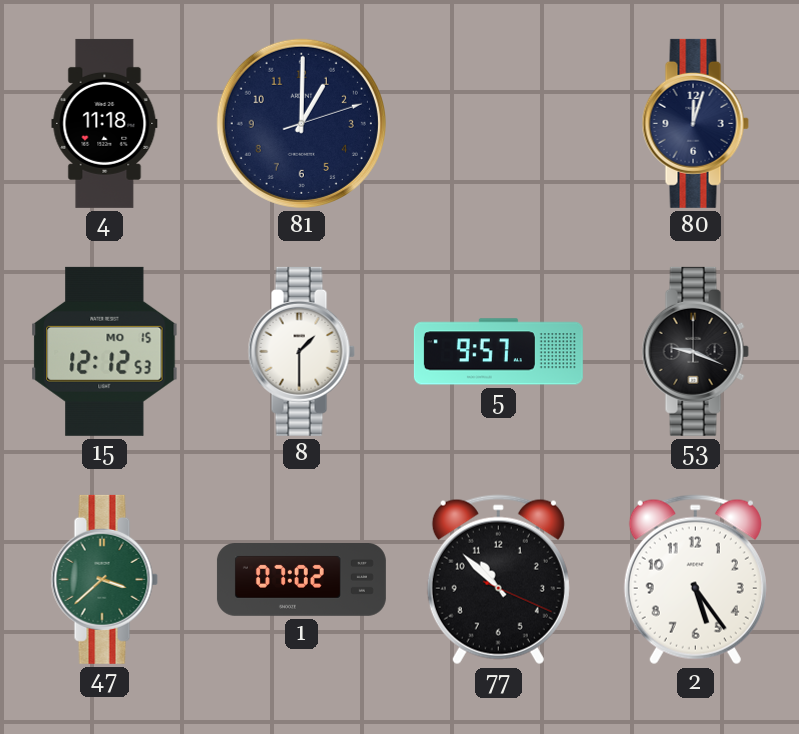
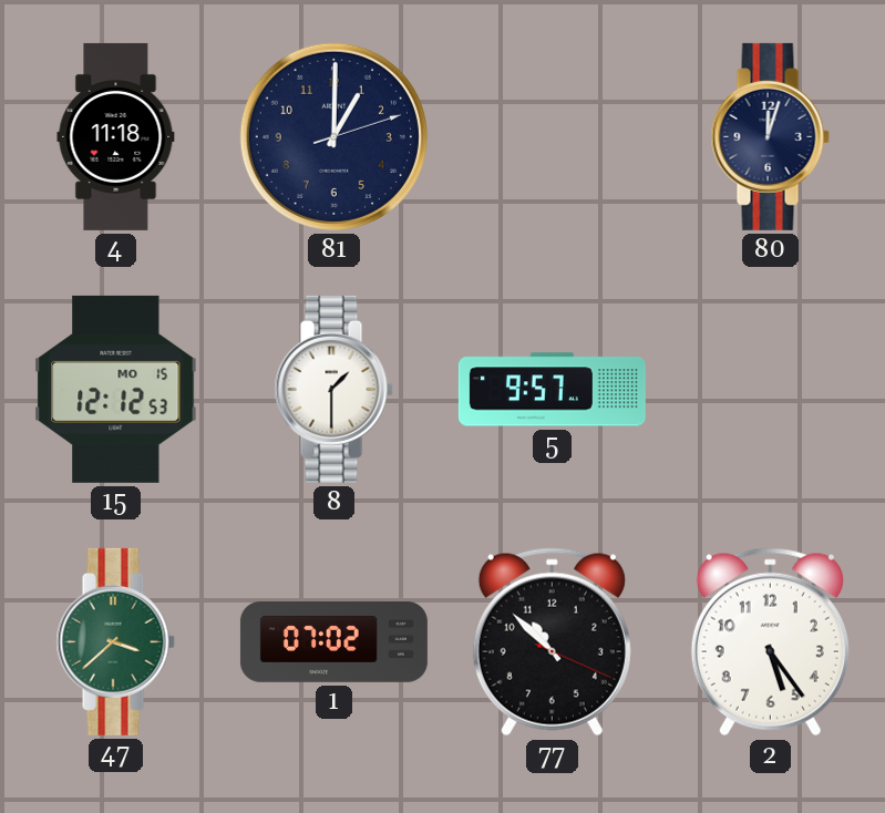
53: 9:19 -> none (695, 351)
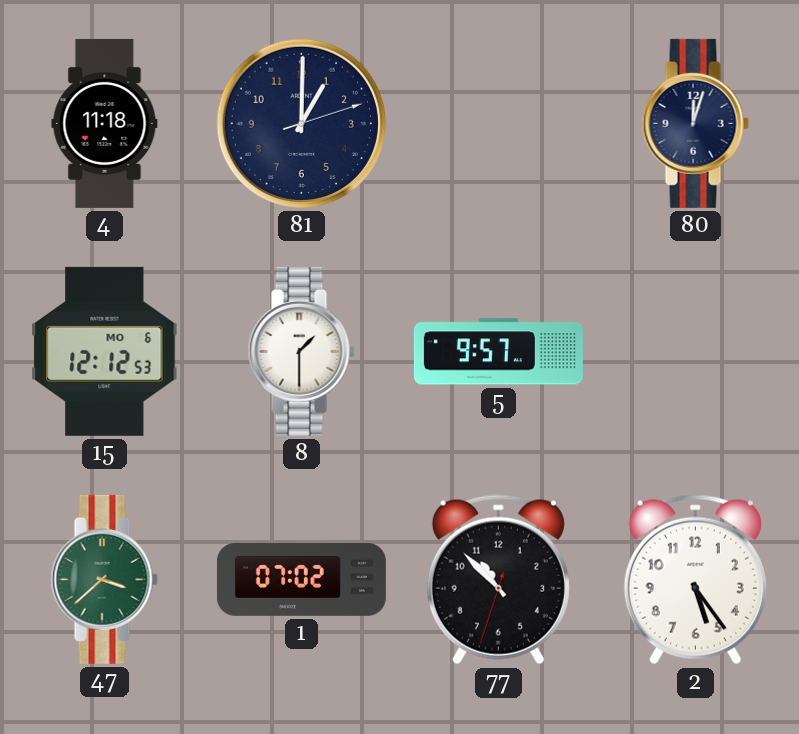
15 date: MO 15 -> MO 6 (105, 351)
77: 10:52:19 -> 10:52:33 (498, 580)
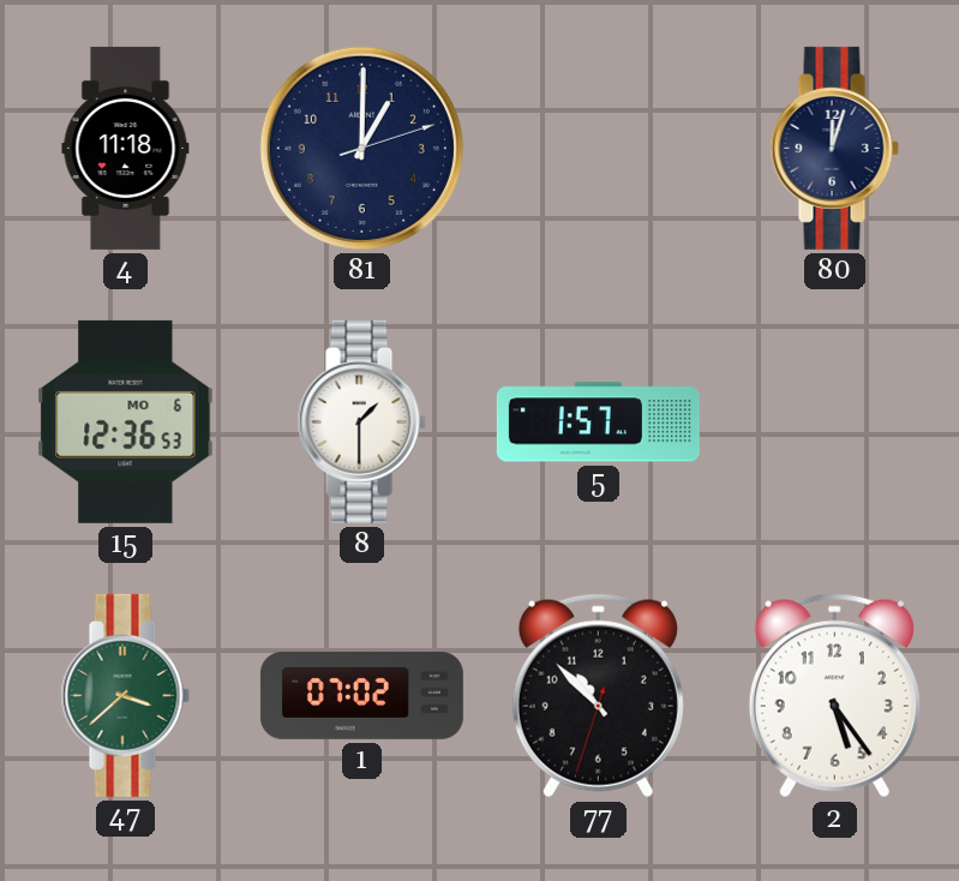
15: 12:12 -> 12:36 (126, 421)
5: 9:57 -> 1:57 (598, 422)
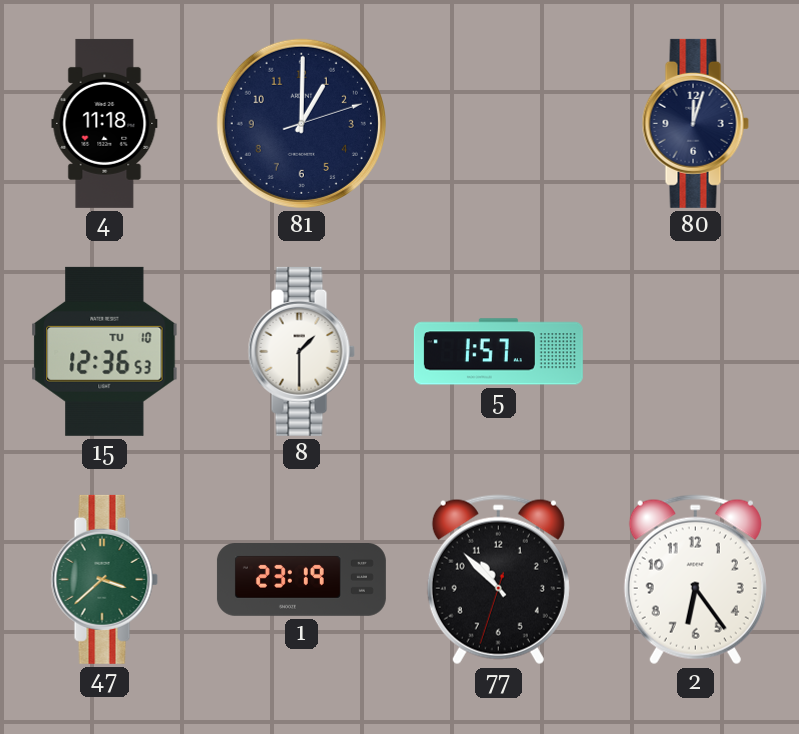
15 date: MO 6 -> TU 10 (105, 351)
1: 07:02 -> 23:19 (301, 580)
2: 5:24 -> 6:24 (695, 580)
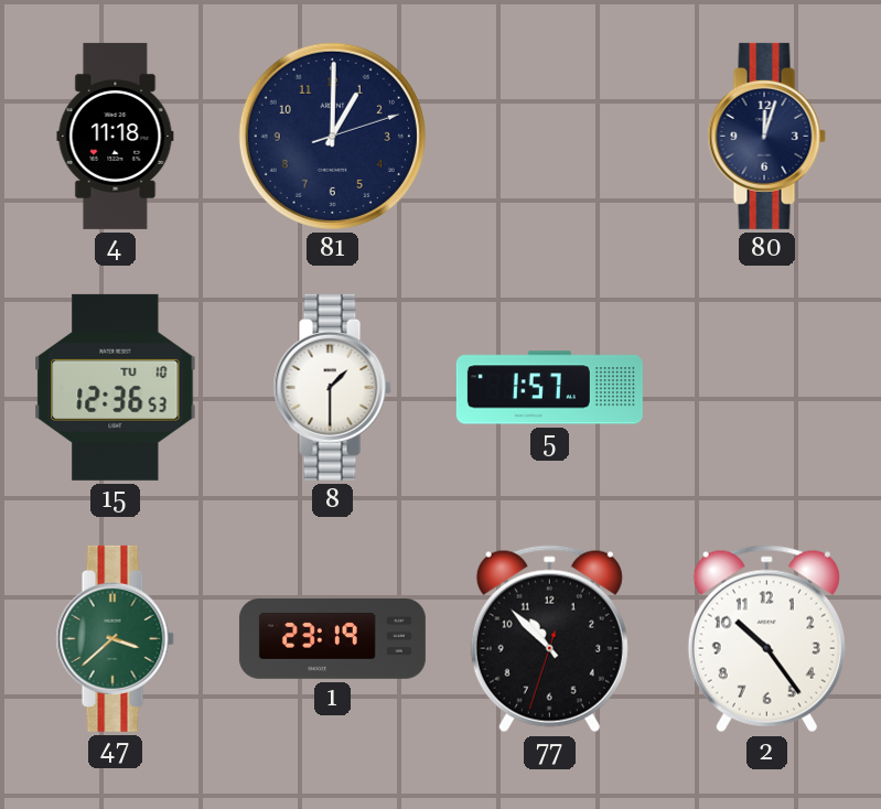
2: 6:24 -> 10:24 (766, 639)
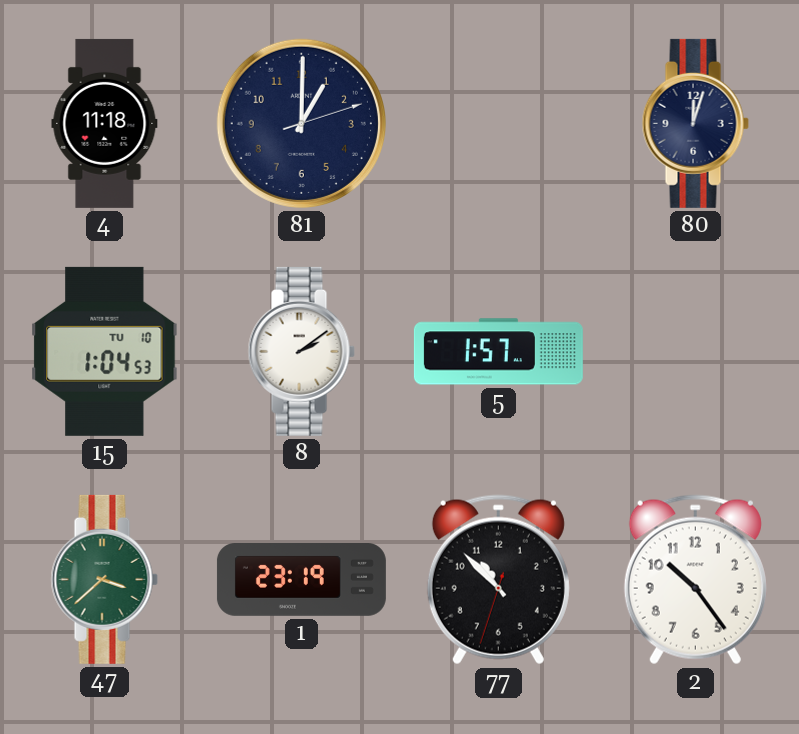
15: 12:36 -> 1:04 (105, 351)
8: 1:30 -> 2:09 (301, 351)
